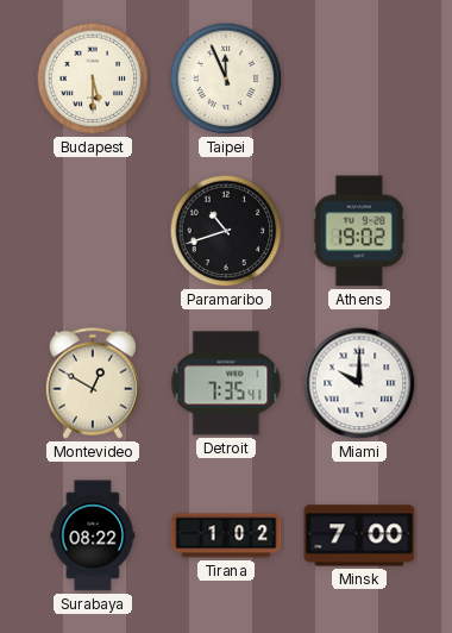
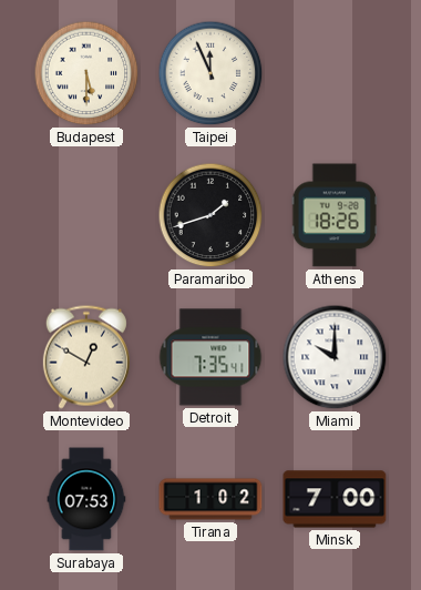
Paramaribo: 10:42 -> 1:42 (210, 215)
Athens: 19:02 -> 18:26 (335, 215)
Surabaya: 08:22 -> 07:53 (86, 499)
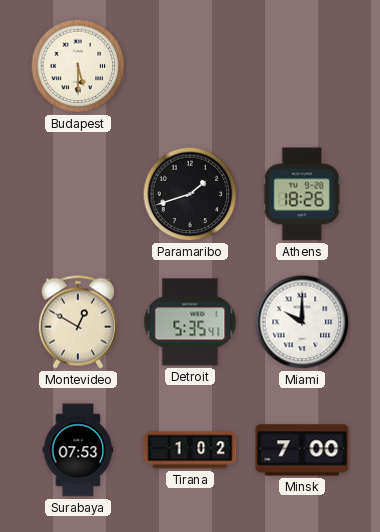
Taipei: 11:56 -> none (210, 73)
Detroit: 7:35 -> 5:35 (190, 322)
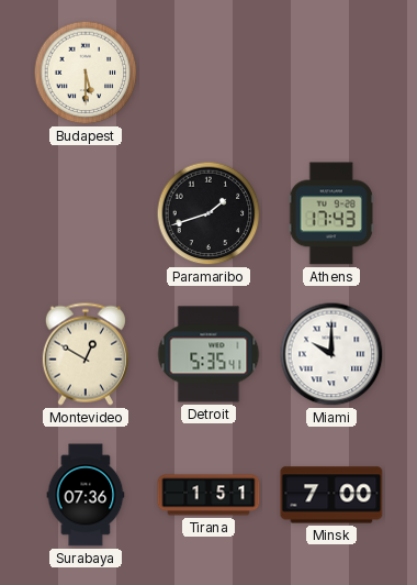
Athens: 18:26 -> 17:43 (331, 213)
Surabaya: 07:53 -> 07:36 (86, 495)
Tirana: 1:02 -> 1:51 (208, 495)
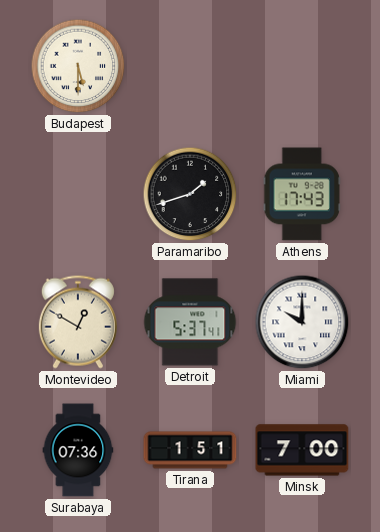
Detroit: 5:35 -> 5:37 (190, 322)
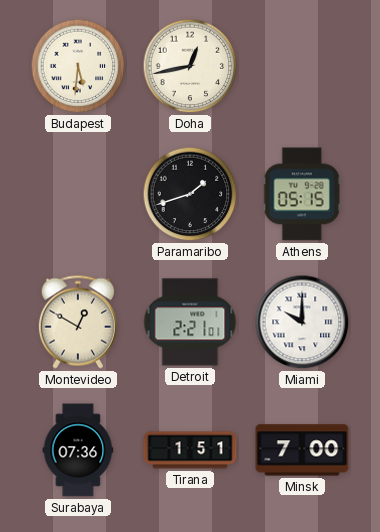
Budapest: 5:30 -> 5:31 (78, 66)
Doha: none -> 12:43 (190, 66)
Athens: 17:43 -> 05:15 (302, 194)
Detroit: 5:37 -> 2:21 (190, 322)
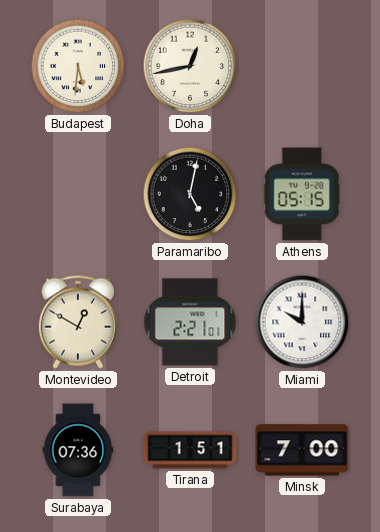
Paramaribo: 1:42 -> 5:02 (190, 194)
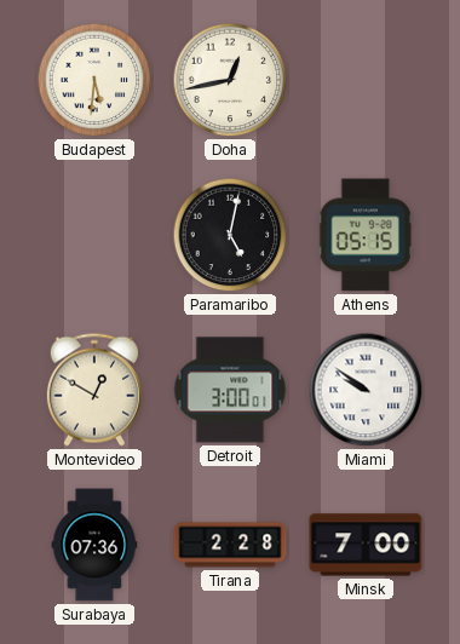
Detroit: 2:21 -> 3:00 (230, 390)
Miami: 10:00 -> 9:51 (366, 390)
Tirana: 1:51 -> 2:28 (230, 545)
